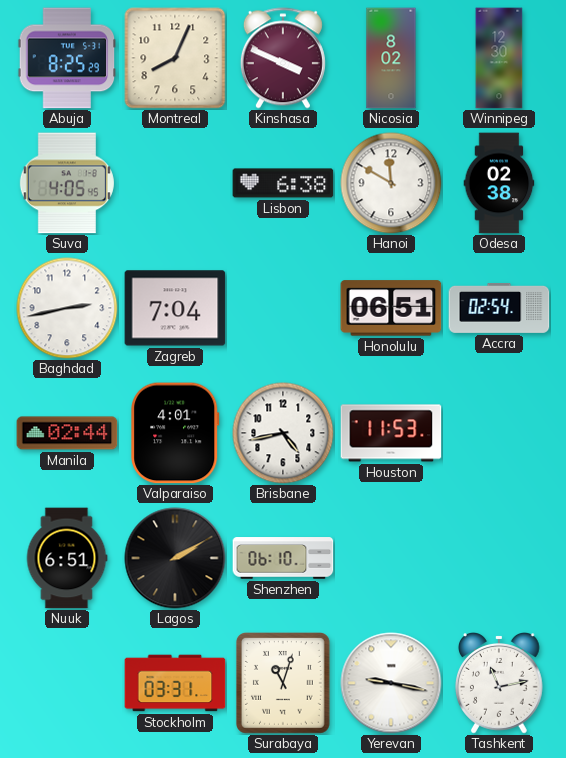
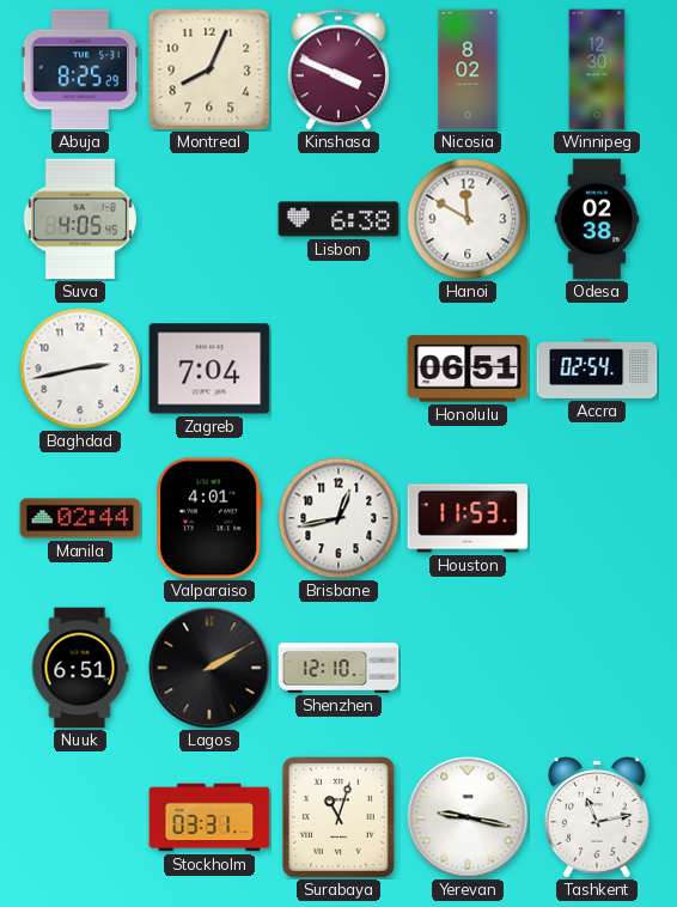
Brisbane: 4:43 -> 12:43 (338, 518)
Shenzhen: 06:10 -> 12:10 (338, 668)
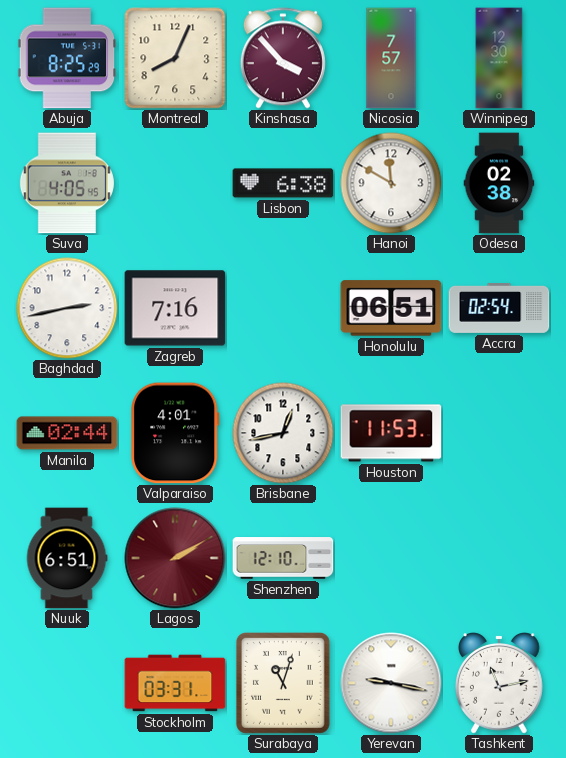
Kinshasa: 3:49 -> 3:53 (283, 58)
Nicosia: 8:02 -> 7:57 (391, 58)
Zagreb: 7:04 -> 7:16 (175, 308)
Lagos dial: black -> burgundy (175, 558)
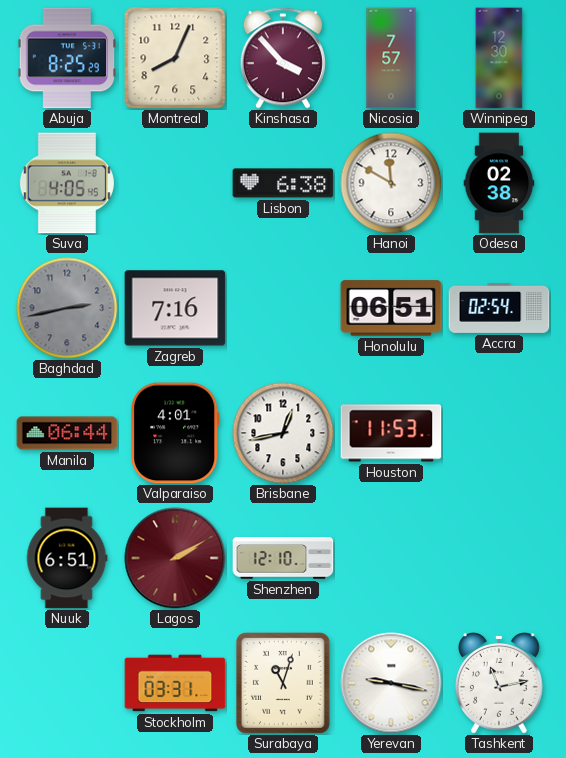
Baghdad dial: white -> grey (67, 308)
Manila: 02:44 -> 06:44 (67, 433)
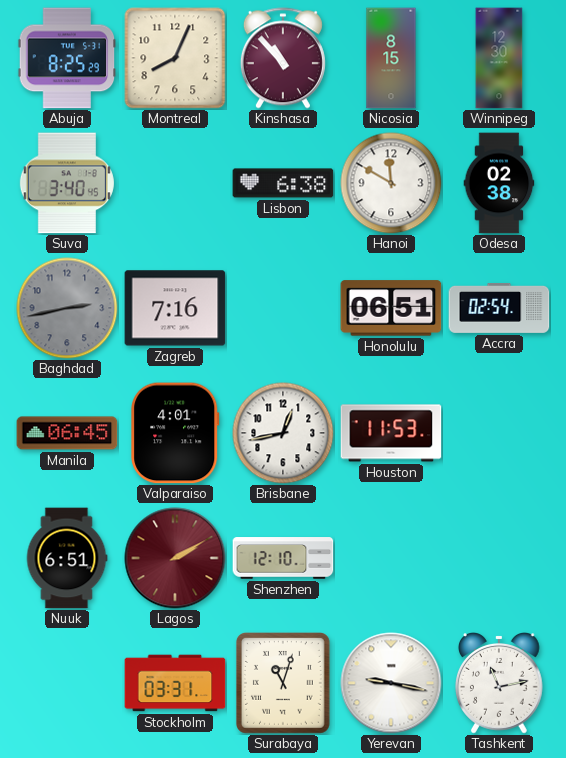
Kinshasa: 3:53 -> 10:53 (283, 58)
Nicosia: 7:57 -> 8:15 (391, 58)
Suva: 4:05 -> 3:40 (67, 183)
Manila: 06:44 -> 06:45 (67, 433)
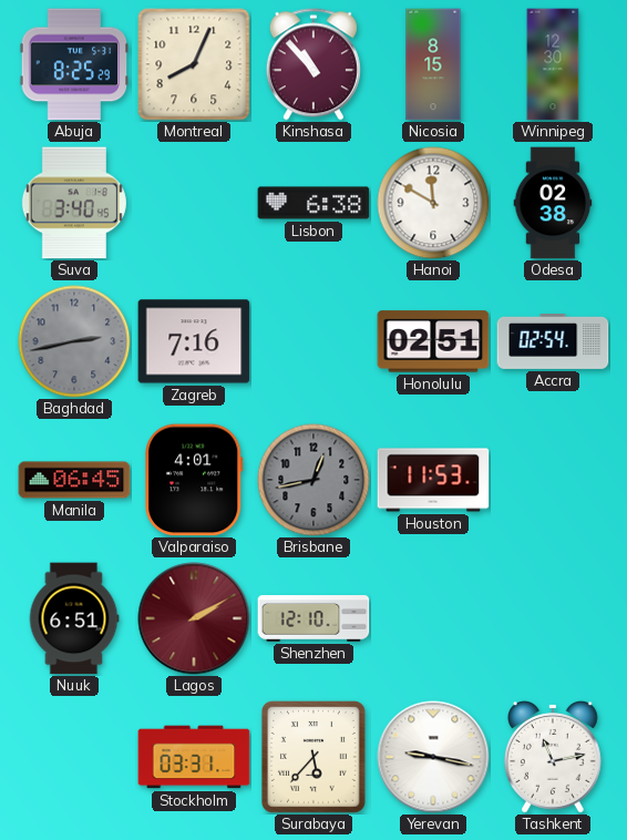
Honolulu: 06:51 -> 02:51 (433, 341)
Brisbane dial: white -> grey (313, 480)
Surabaya: 11:03 -> 5:37 (313, 758)
